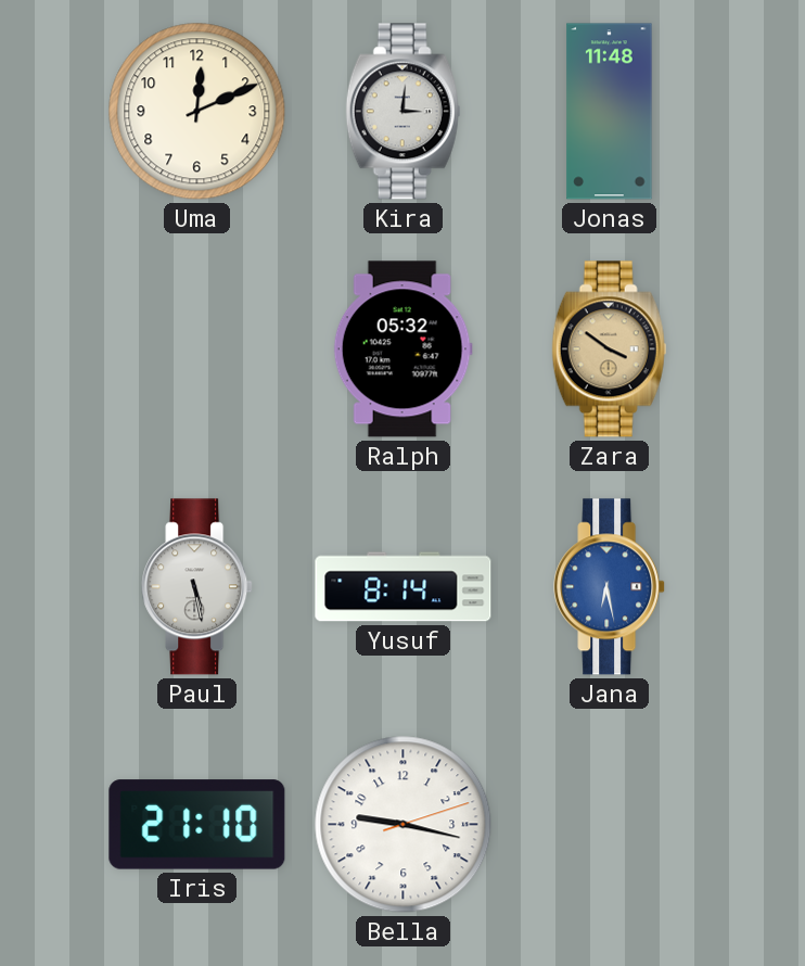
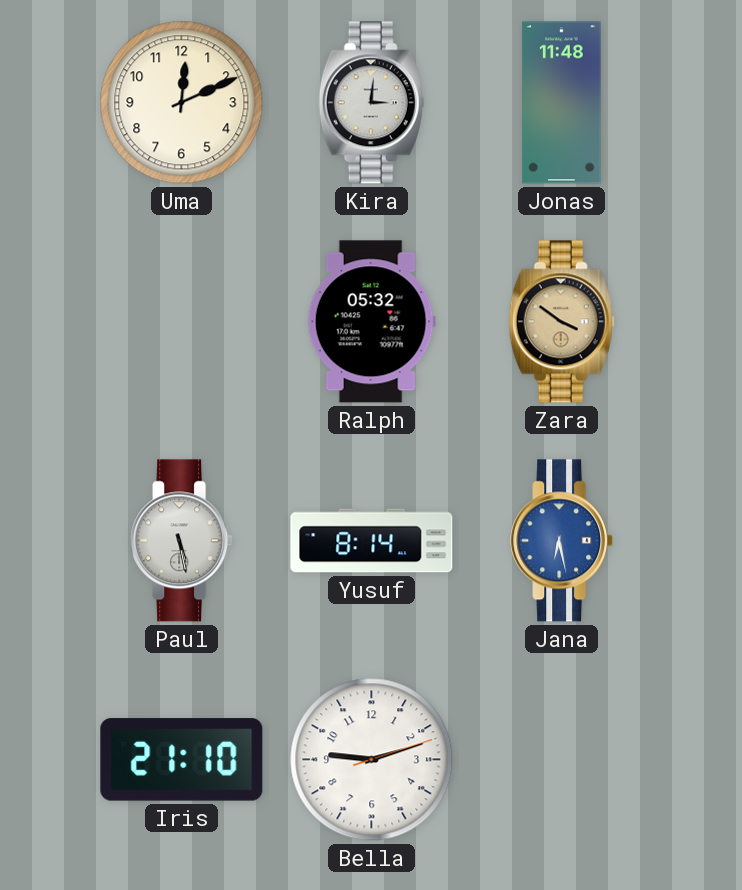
Bella: 9:17 -> 9:12 (372, 760)
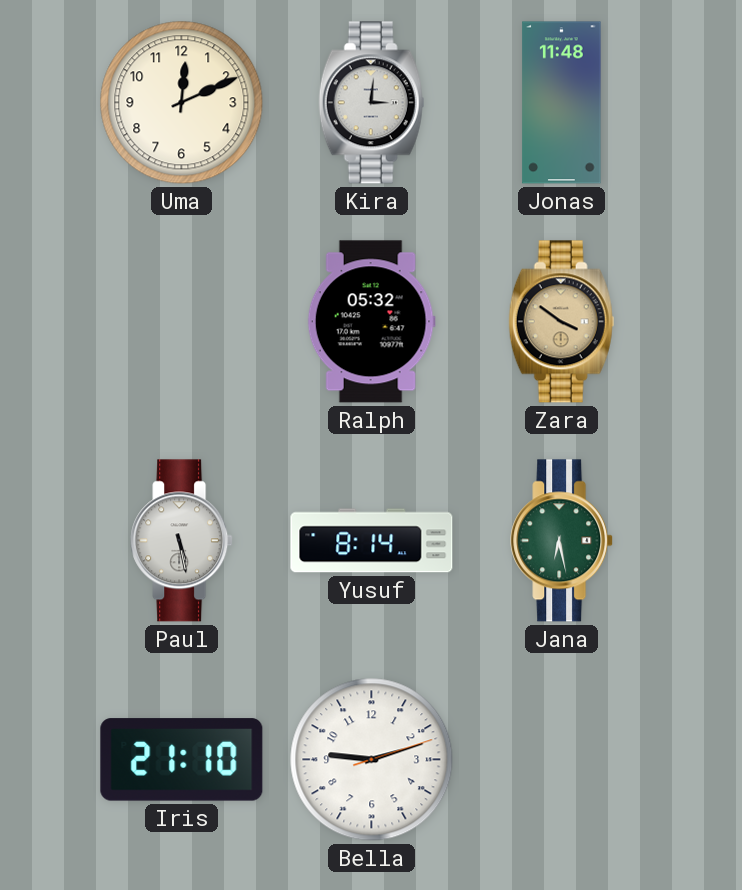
Jana dial: blue -> green (562, 541)
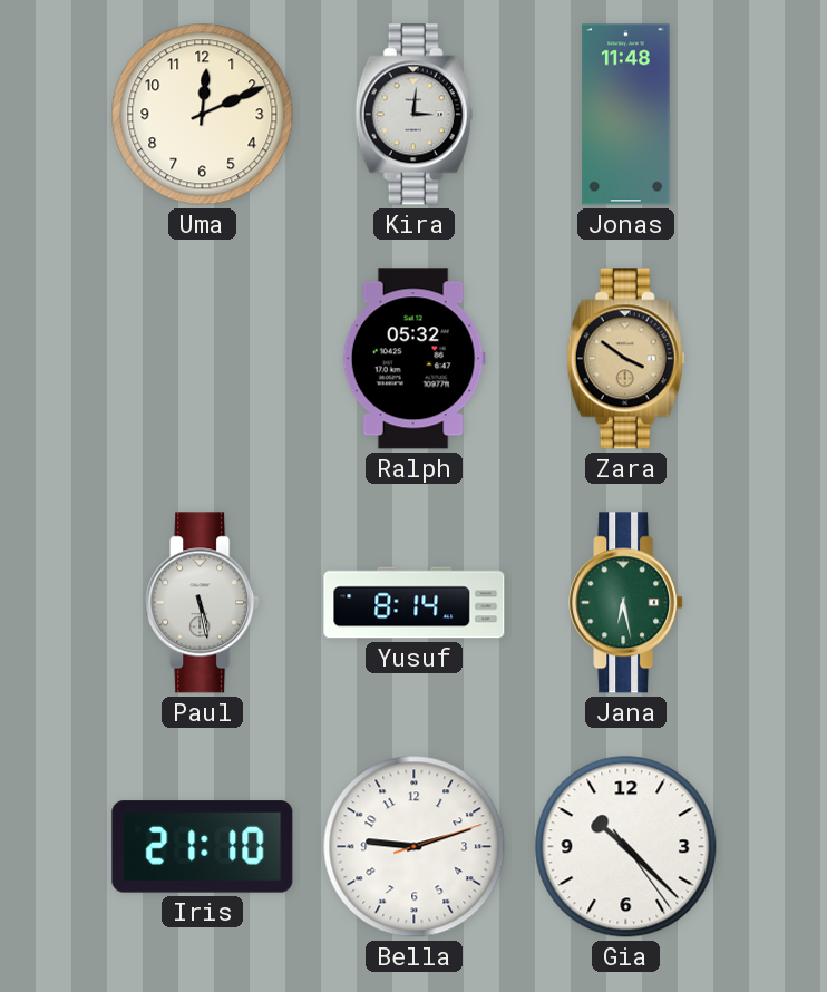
Gia: none -> 10:22 (626, 847)
